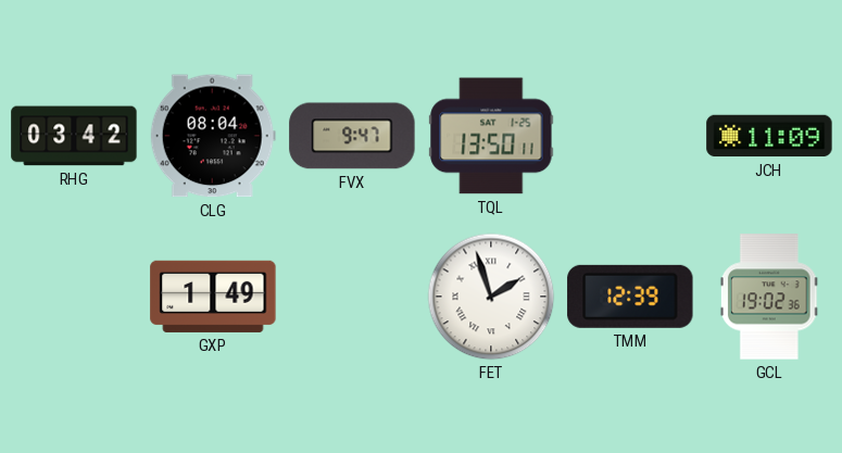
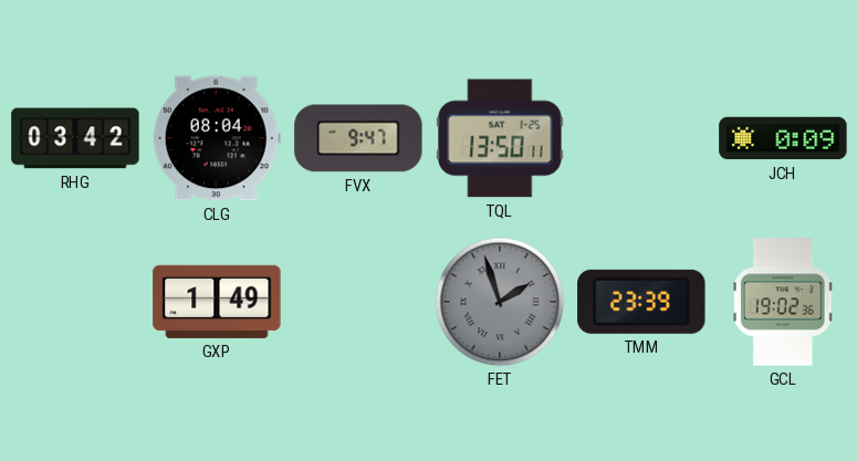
JCH: 11:09 -> 0:09 (783, 138)
FET dial: white -> grey (500, 302)
TMM: 12:39 -> 23:39 (641, 302)
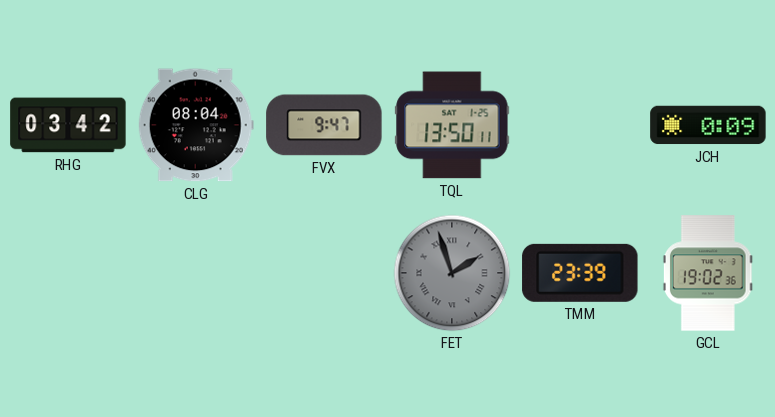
GXP: 1:49 -> none (217, 302)
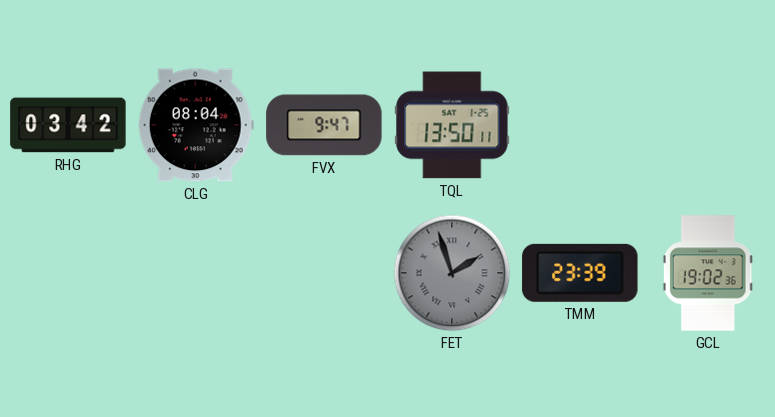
JCH: 0:09 -> none (708, 125)
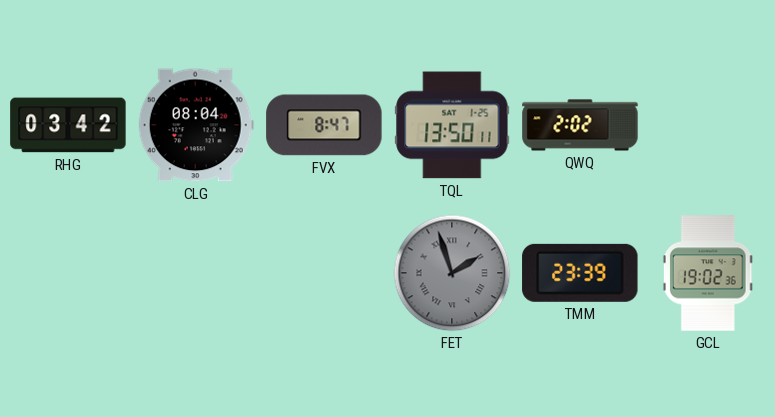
FVX: 9:47 -> 8:47 (324, 125)
QWQ: none -> 2:02 (580, 125)
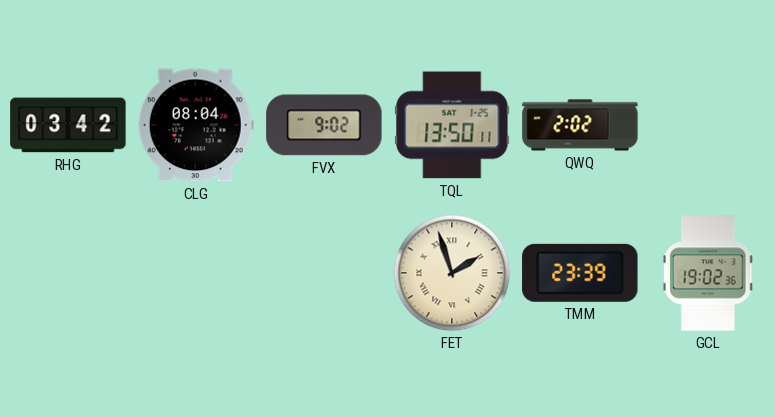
FVX: 8:47 -> 9:02 (324, 125)
FET dial: grey -> cream (452, 273)
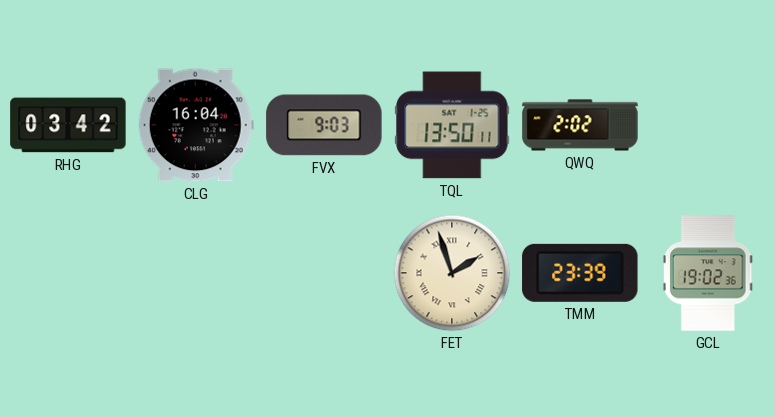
CLG: 08:04 -> 16:04 (196, 125)
FVX: 9:02 -> 9:03 (324, 125)
